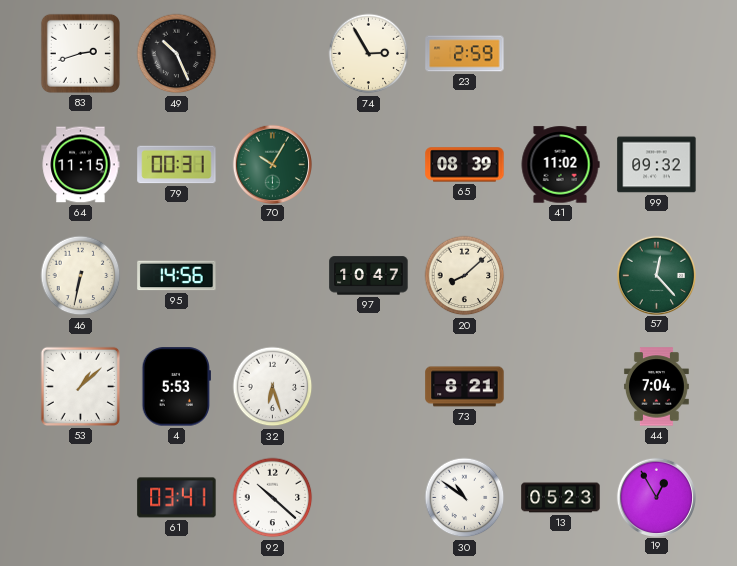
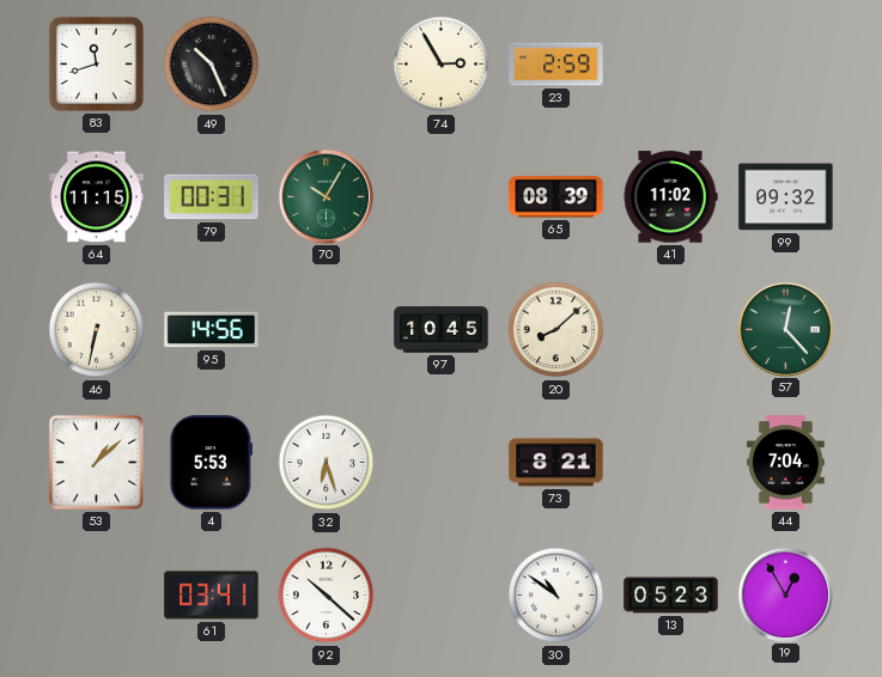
83: 2:42 -> 11:42 (96, 63)
97: 10:47 -> 10:45 (442, 330)
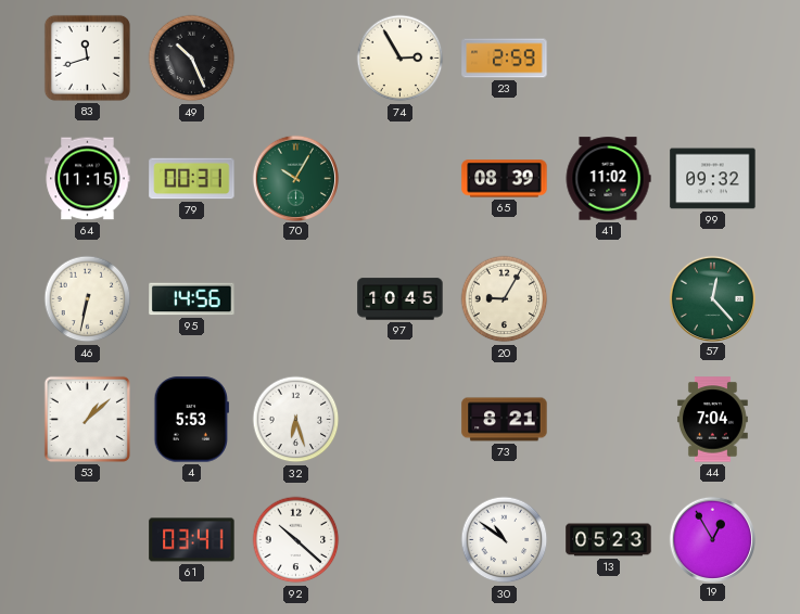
20: 8:08 -> 9:05 (505, 299)
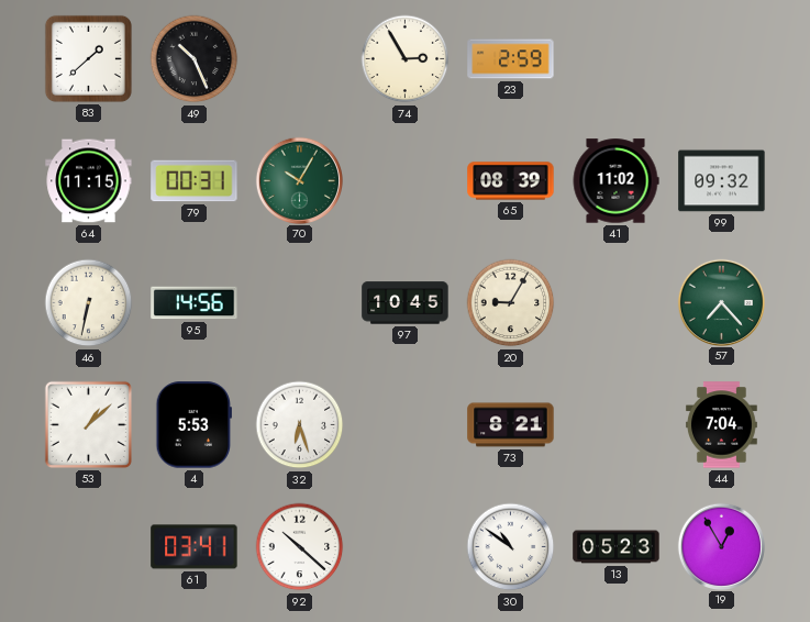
83: 11:42 -> 1:38 (88, 58)
57: 12:23 -> 7:23 (721, 302)
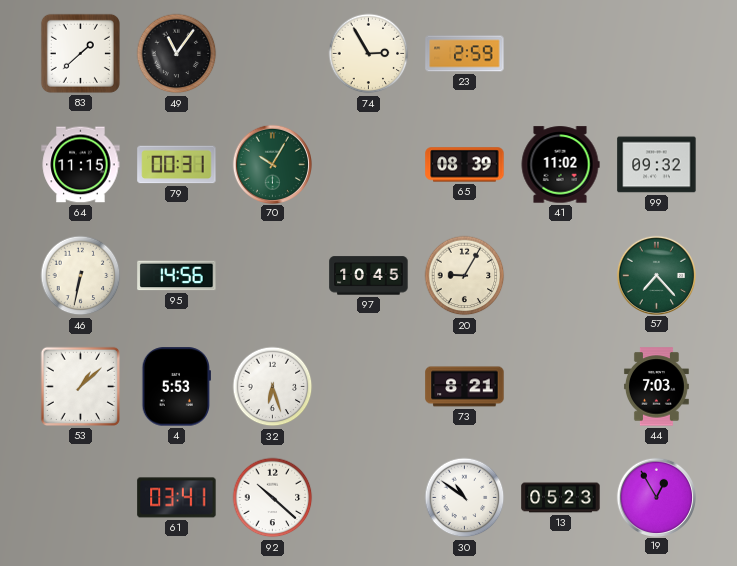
49: 10:26 -> 11:06 (177, 54)
44: 7:04 -> 7:03 (656, 387)
